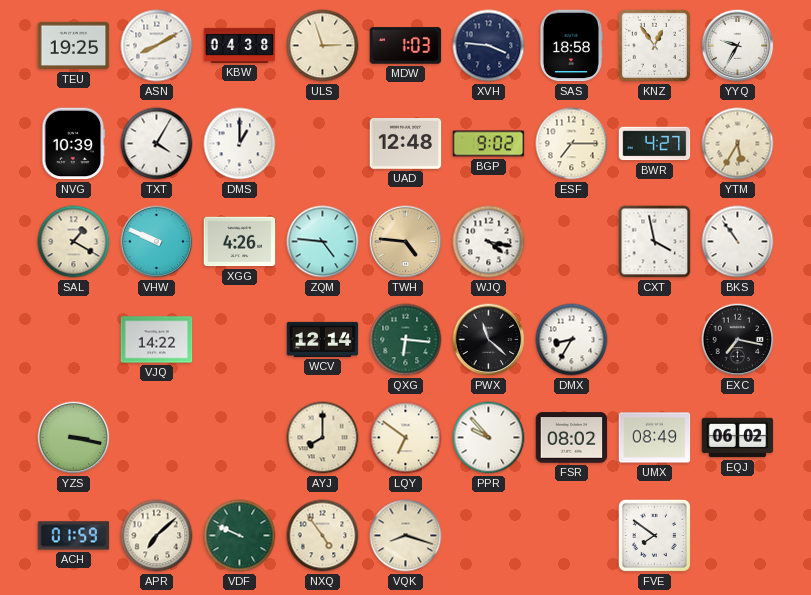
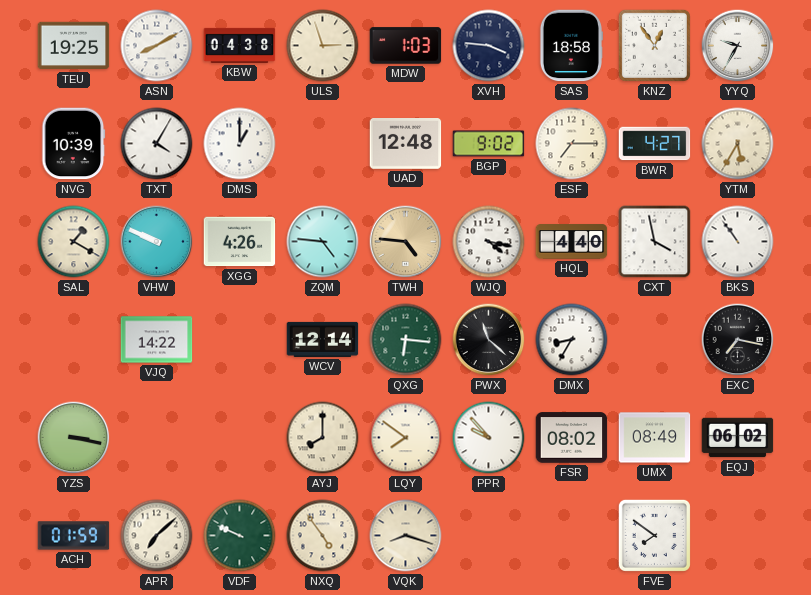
HQL: none -> 4:40 (572, 242)
LQY: 6:51 -> 7:51 (406, 438)
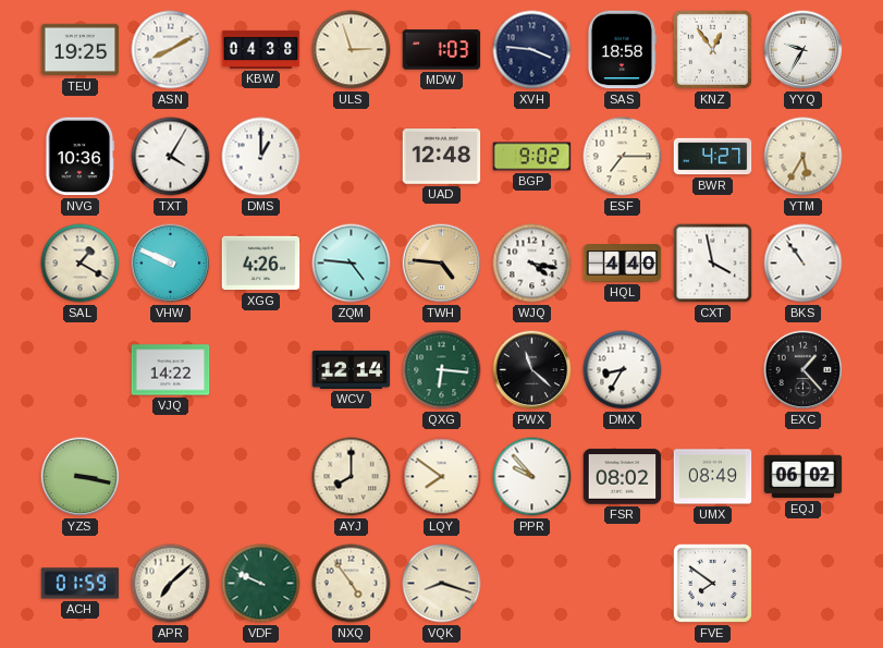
NVG: 10:39 -> 10:36 (81, 157)
EXC: 7:17 -> 1:23 (804, 370)
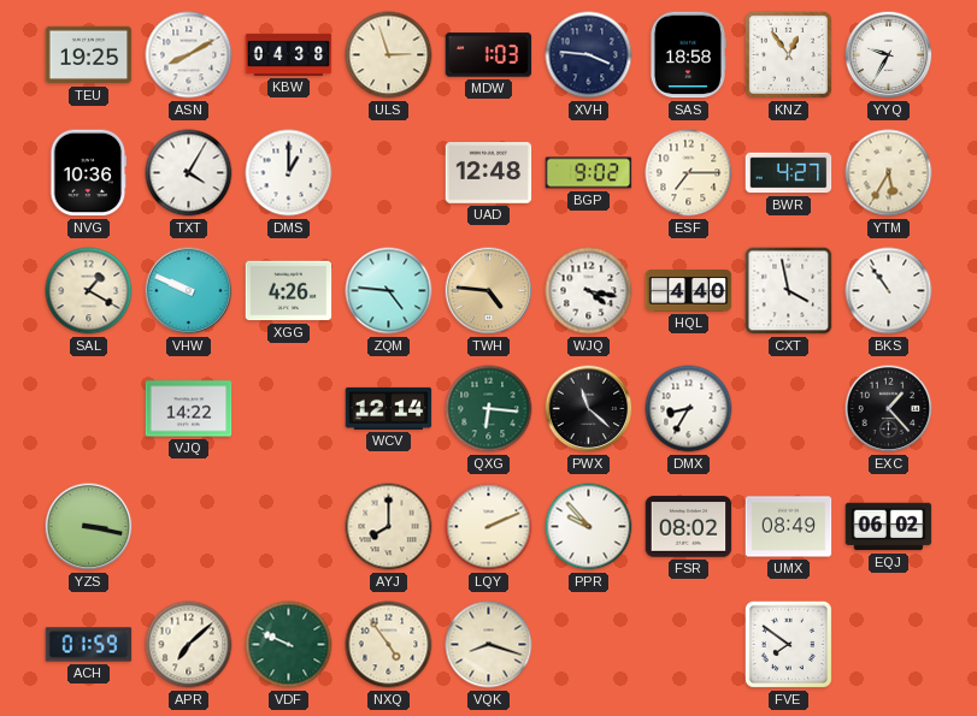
LQY: 7:51 -> 2:11 (489, 527)
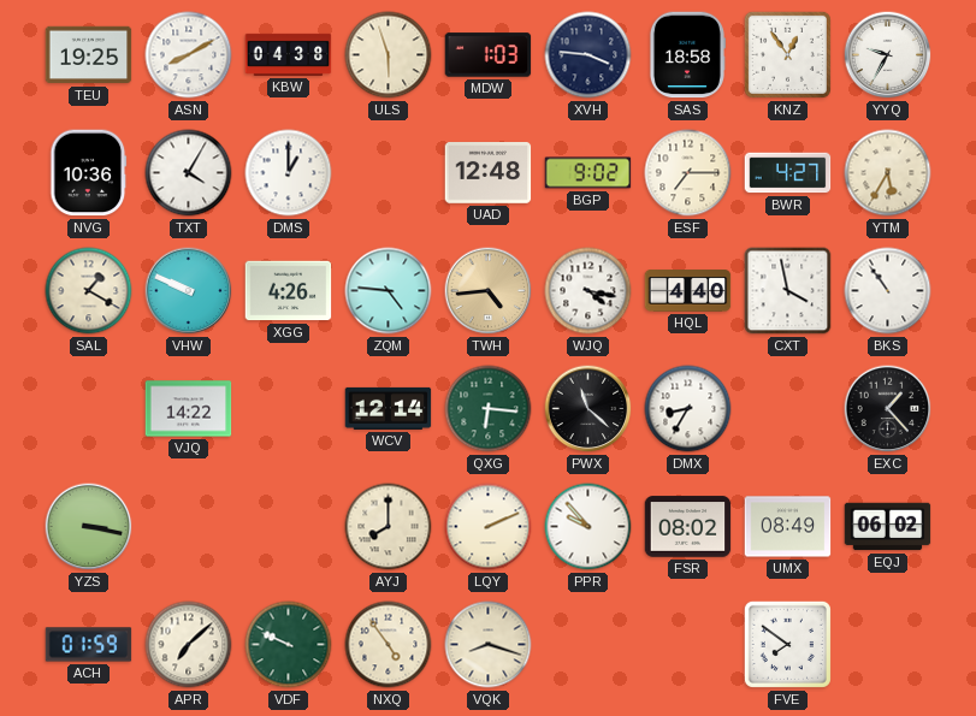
ULS: 2:57 -> 5:57 (389, 55)
TWH: 4:46 -> 4:44 (489, 291)
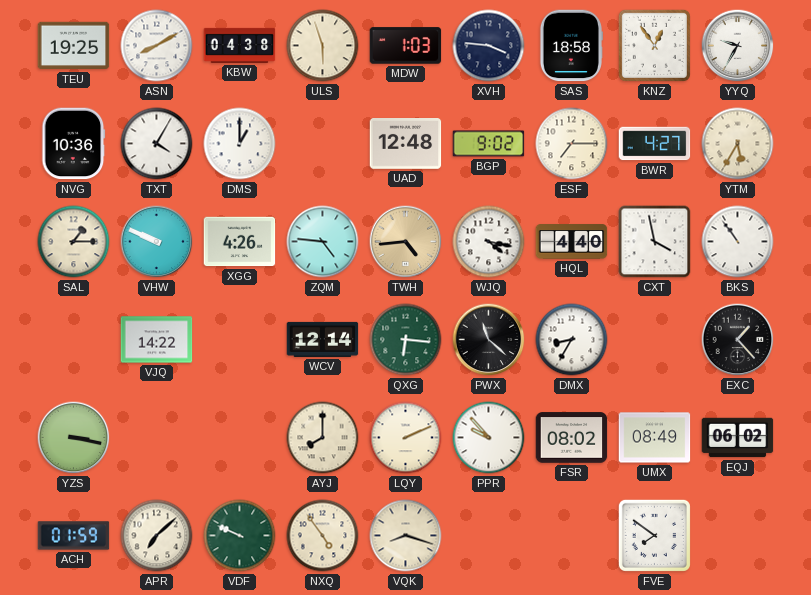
SAL: 1:20 -> 1:15 (74, 242)
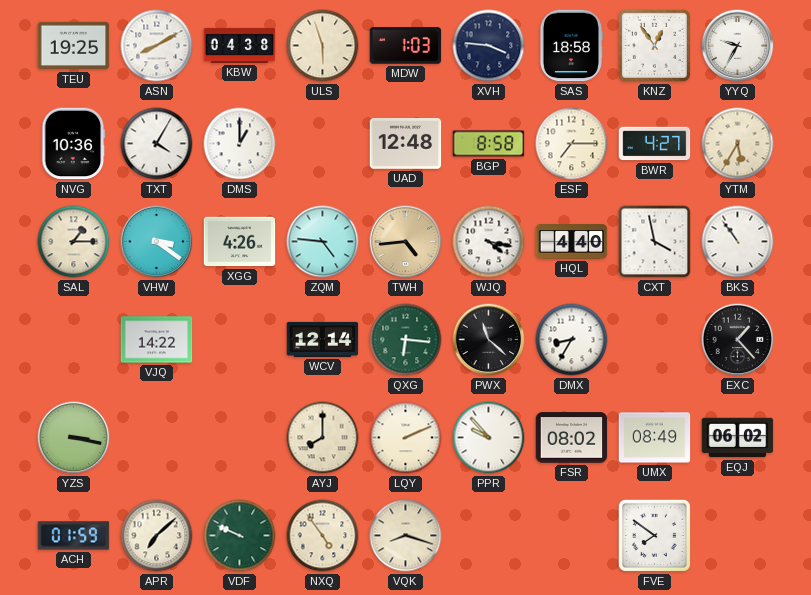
BGP: 9:02 -> 8:58 (489, 144)
VHW: 9:49 -> 3:21 (157, 242)
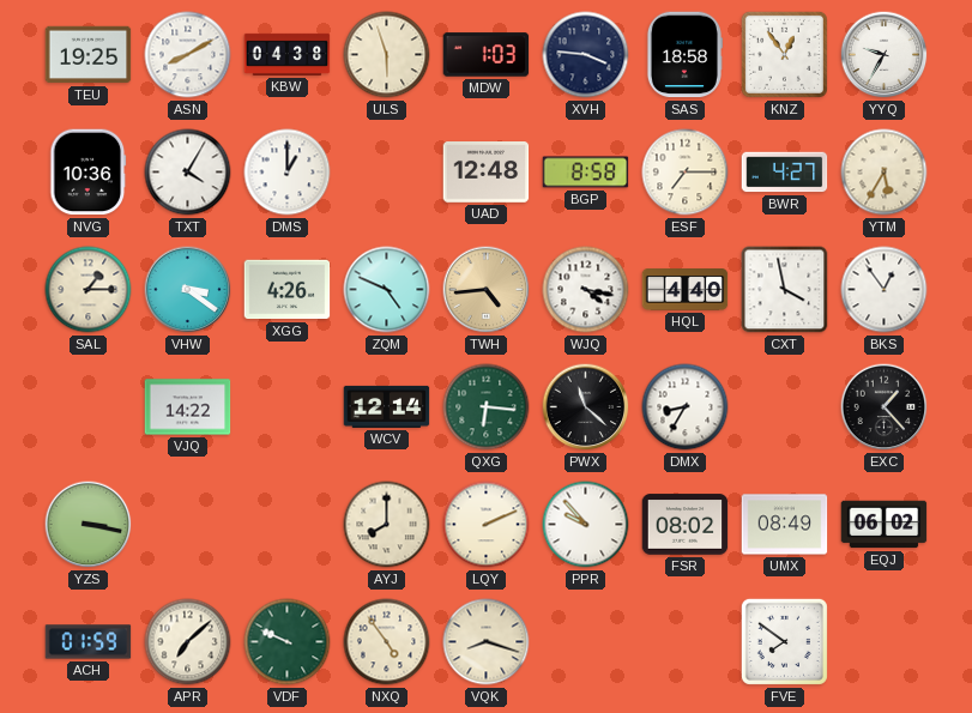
ZQM: 4:46 -> 4:49 (387, 290)
BKS: 10:54 -> 12:54 (885, 290)
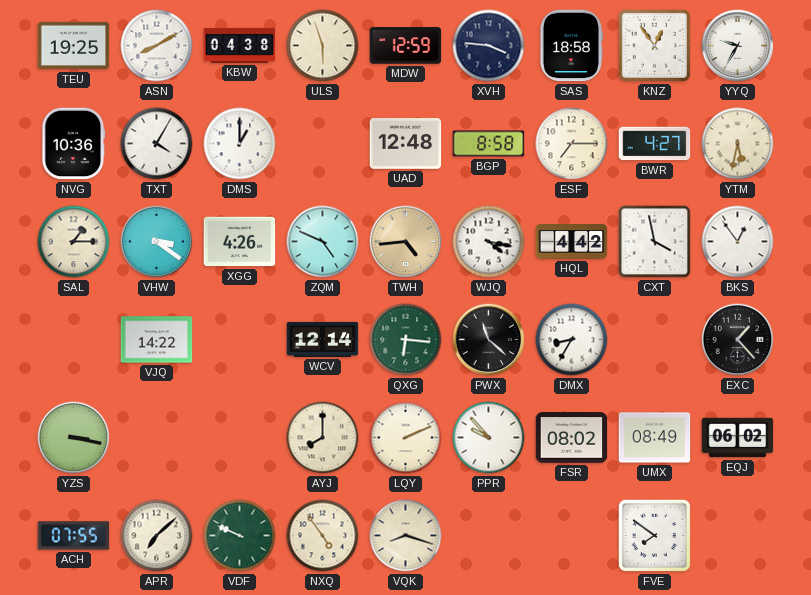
MDW: 1:03 -> 12:59 (406, 46)
YTM: 5:35 -> 5:32 (738, 144)
HQL: 4:40 -> 4:42 (572, 242)
ACH: 01:59 -> 07:55 (74, 536)
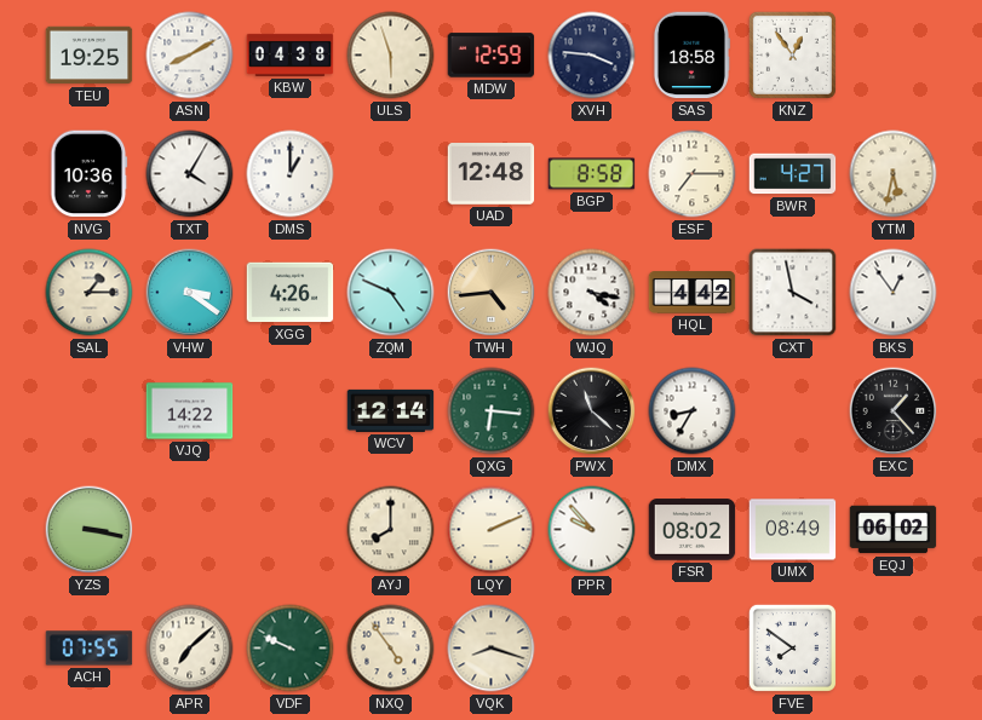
YYQ: 9:35 -> none (738, 46)
